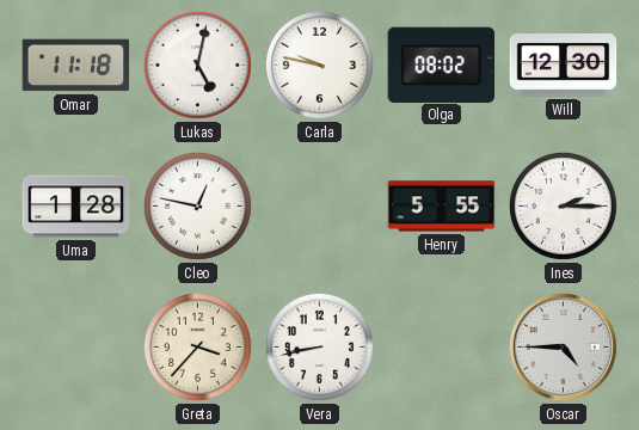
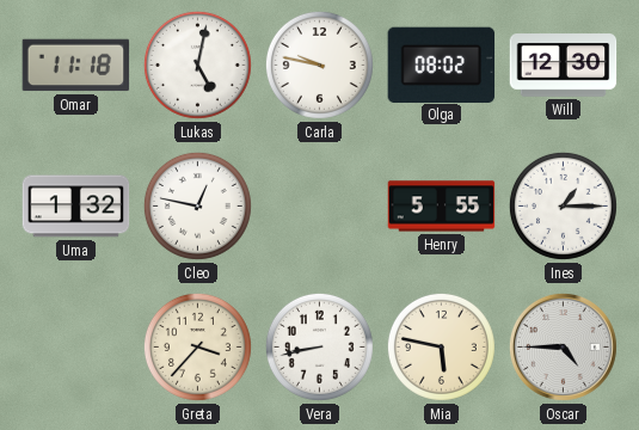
Uma: 1:28 -> 1:32 (76, 207)
Ines: 2:15 -> 1:15 (563, 205)
Mia: none -> 5:47 (441, 346)
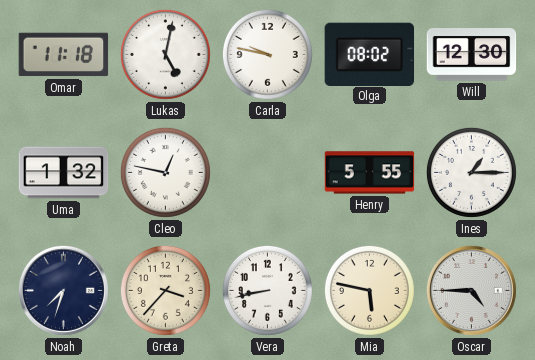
Noah: none -> 7:33 (63, 290)
